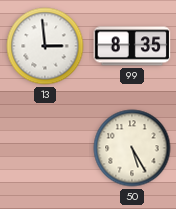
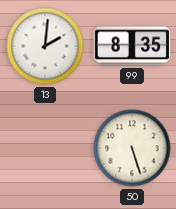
13: 2:59 -> 2:01 (45, 46)
50: 5:25 -> 5:27 (132, 148)
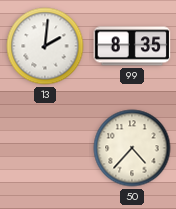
50: 5:27 -> 4:37 (132, 148)
